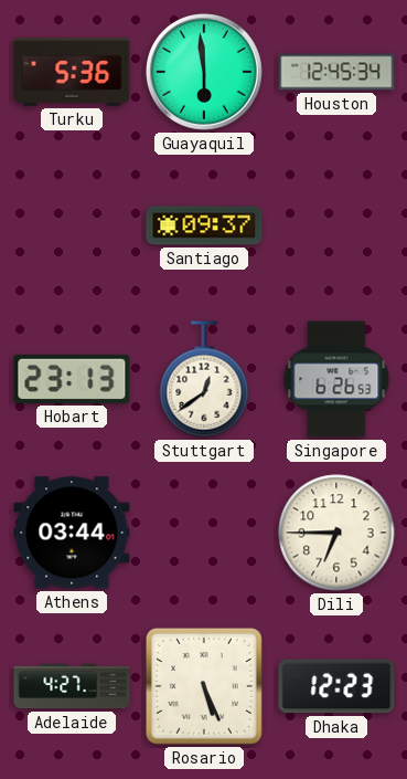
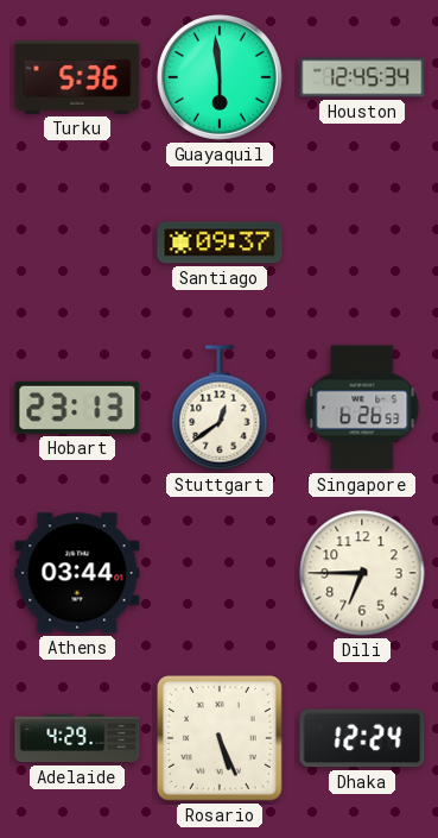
Adelaide: 4:27 -> 4:29 (77, 738)
Dhaka: 12:23 -> 12:24 (362, 738)
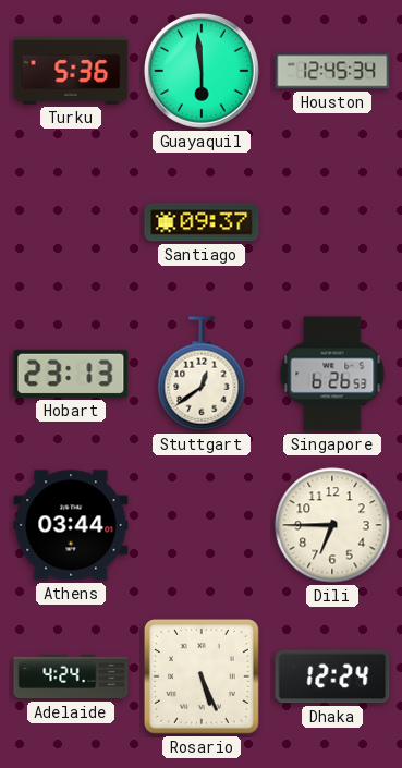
Adelaide: 4:29 -> 4:24 (71, 676)
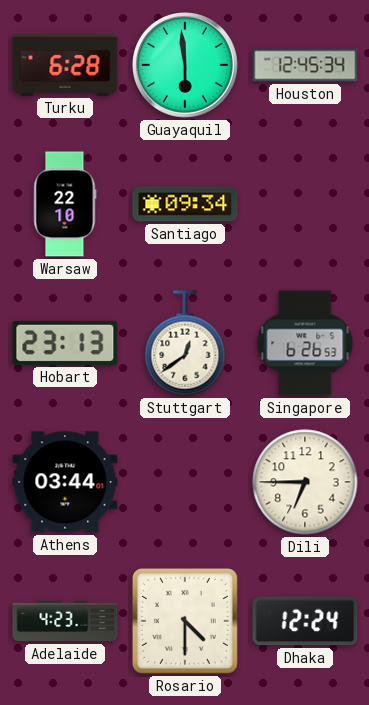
Turku: 5:36 -> 6:28 (65, 65)
Warsaw: none -> 22:10 (65, 204)
Santiago: 09:37 -> 09:34 (185, 204)
Adelaide: 4:24 -> 4:23 (65, 621)
Rosario: 5:26 -> 4:30 (185, 621)
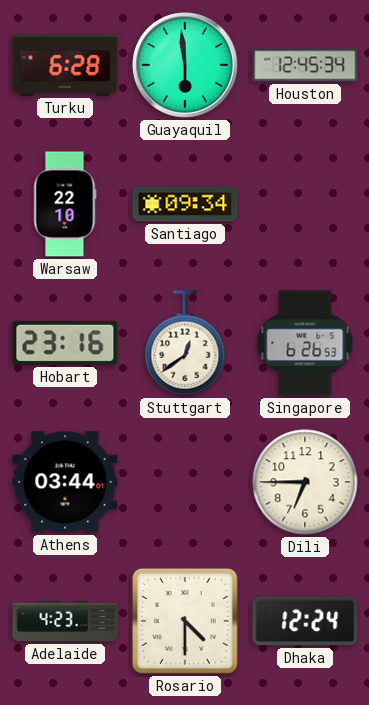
Hobart: 23:13 -> 23:16 (65, 343)
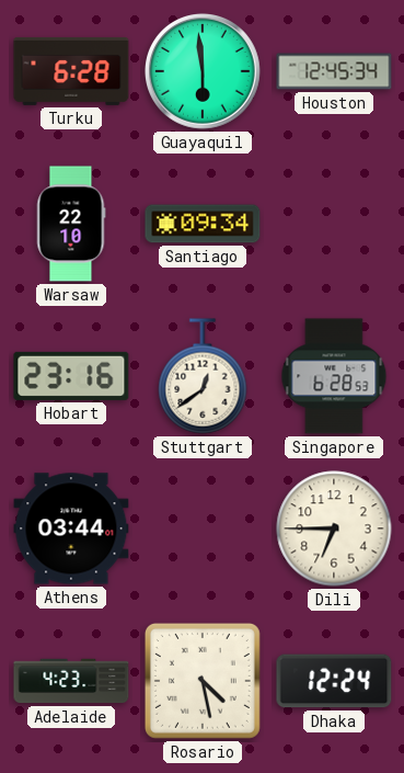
Singapore: 6:26 -> 6:28 (334, 376)
Rosario: 4:30 -> 4:28 (203, 681)
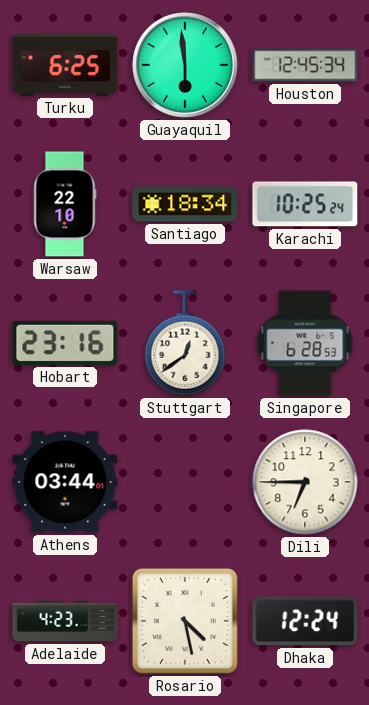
Turku: 6:28 -> 6:25 (65, 65)
Santiago: 09:34 -> 18:34 (185, 204)
Karachi: none -> 10:25 (305, 204)
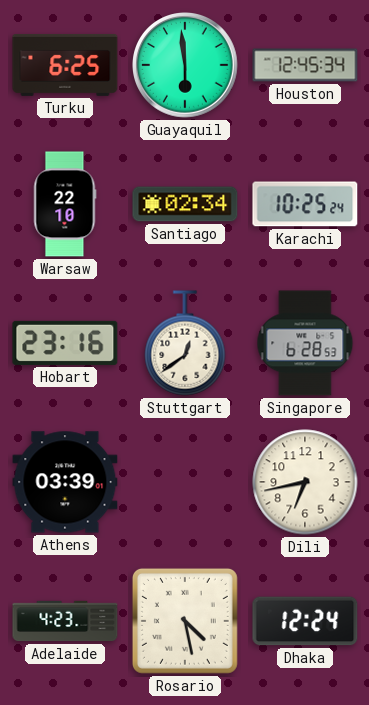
Santiago: 18:34 -> 02:34 (185, 204)
Athens: 03:44 -> 03:39 (65, 482)
Dili: 6:45 -> 6:43 (305, 482)
